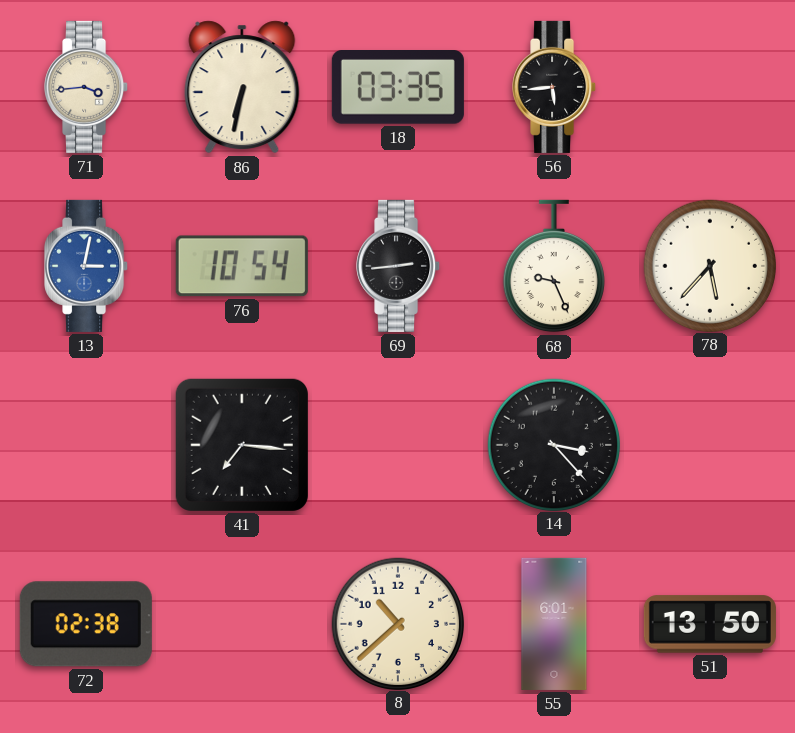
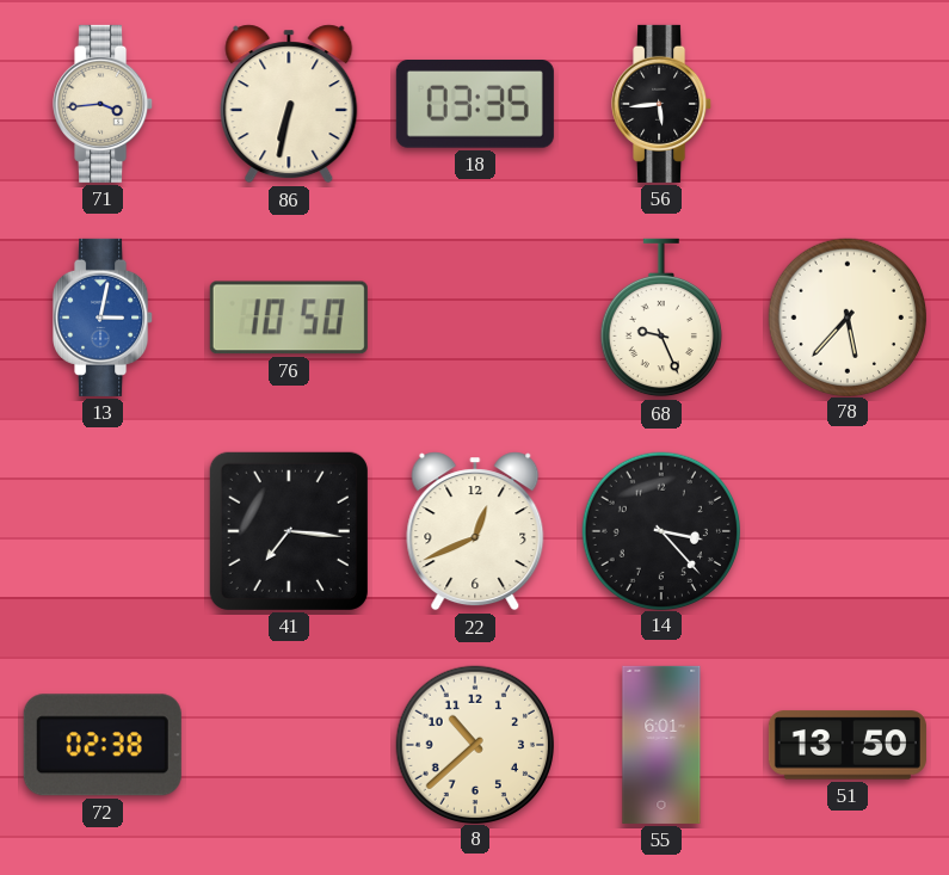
76: 10:54 -> 10:50 (289, 318)
69: 2:44 -> none (399, 266)
22: none -> 12:41 (475, 531)
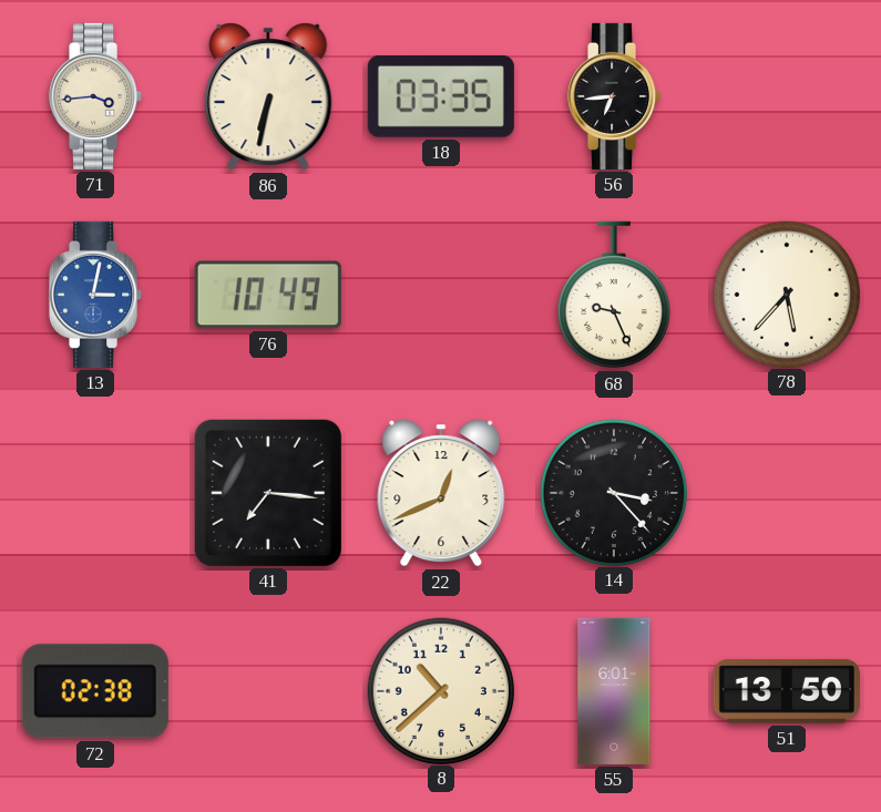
56: 5:44 -> 6:44 (615, 96)
76: 10:50 -> 10:49 (268, 295)
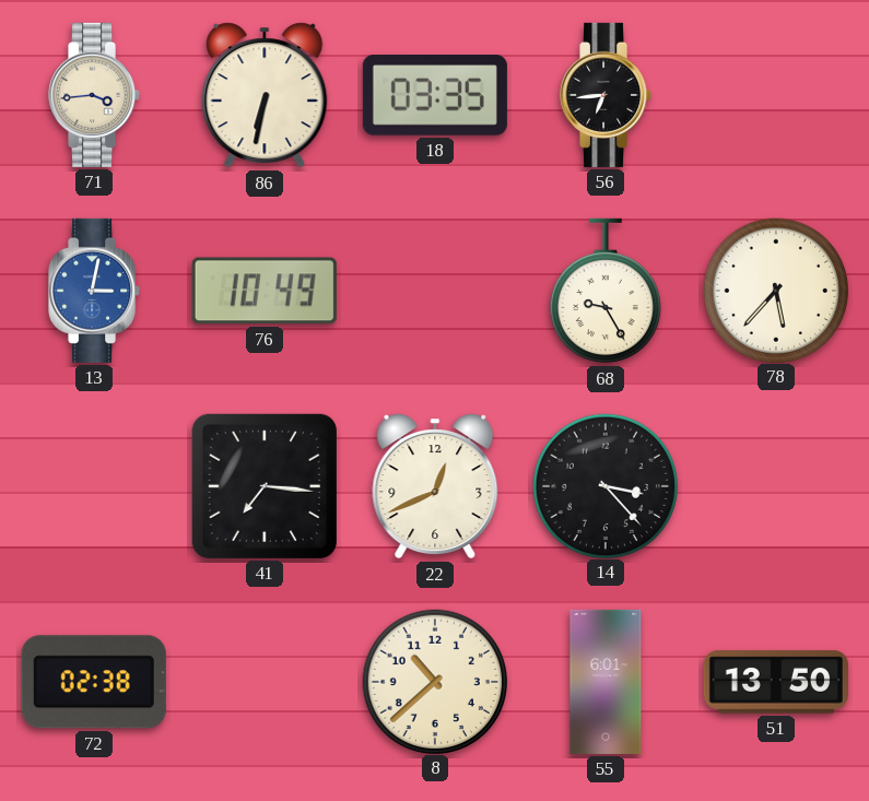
68: 9:26 -> 9:25 (606, 291)
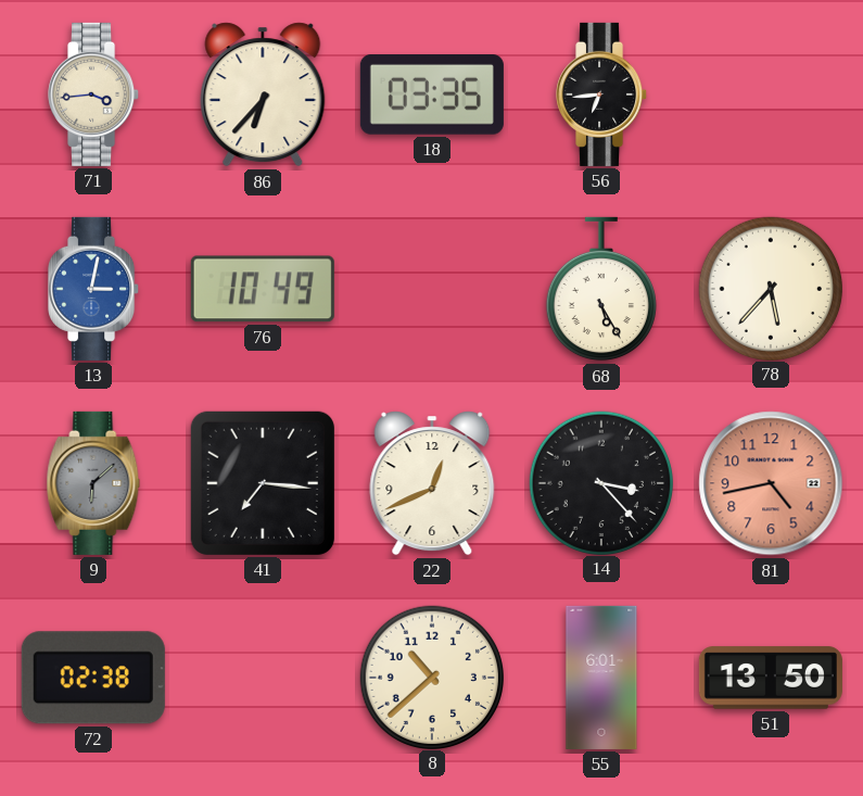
86: 6:32 -> 6:37 (263, 94)
68: 9:25 -> 5:25 (601, 289)
9: none -> 6:08 (93, 483)
81: none -> 4:43 (771, 483)
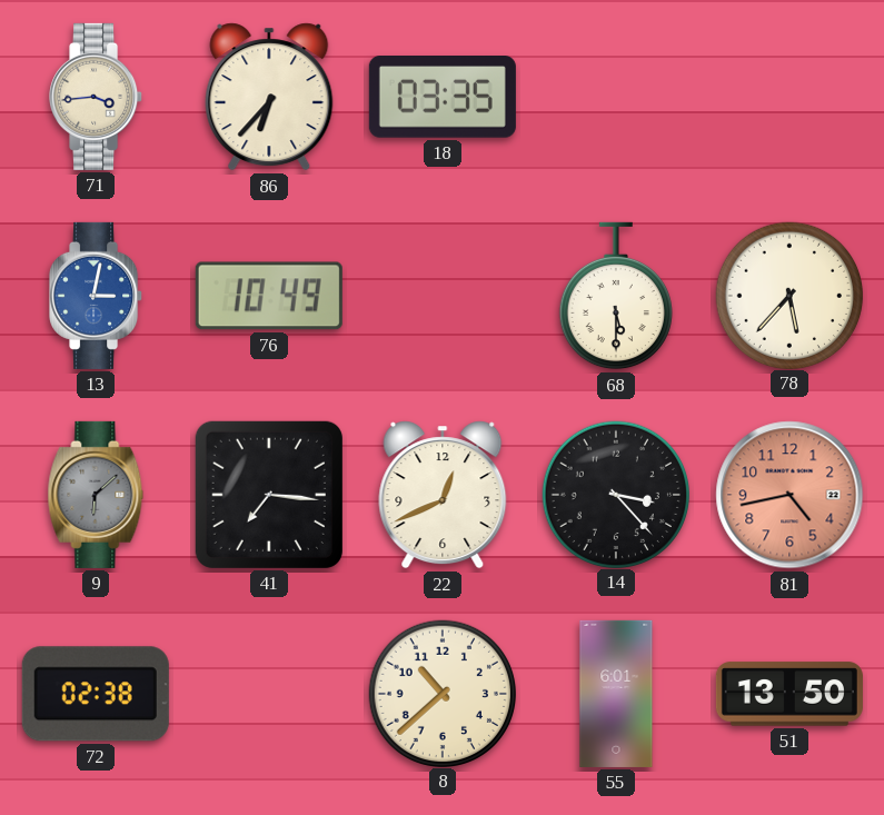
56: 6:44 -> none (602, 94)
68: 5:25 -> 5:30 (616, 296)
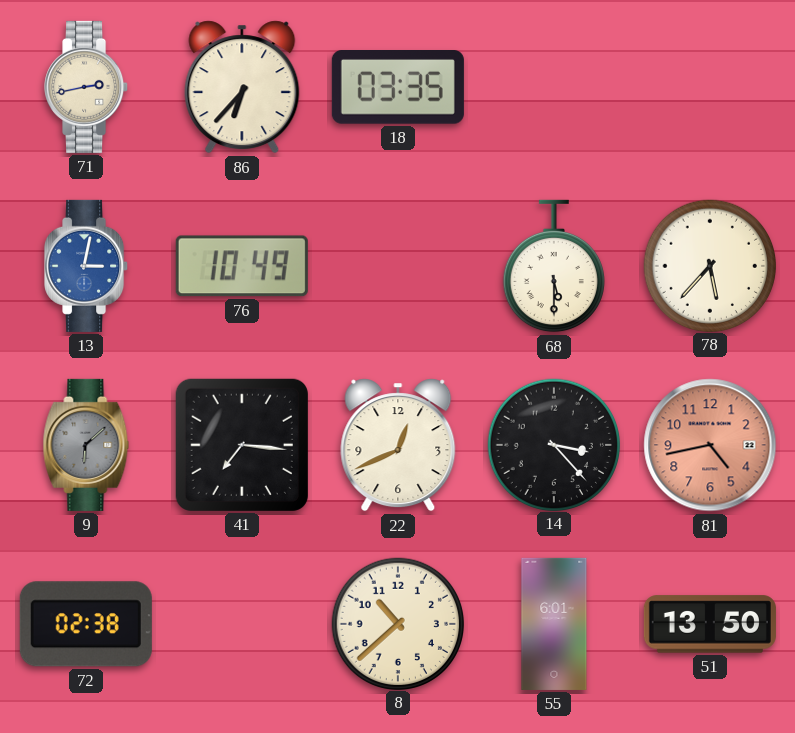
71: 3:44 -> 2:43 (87, 87)
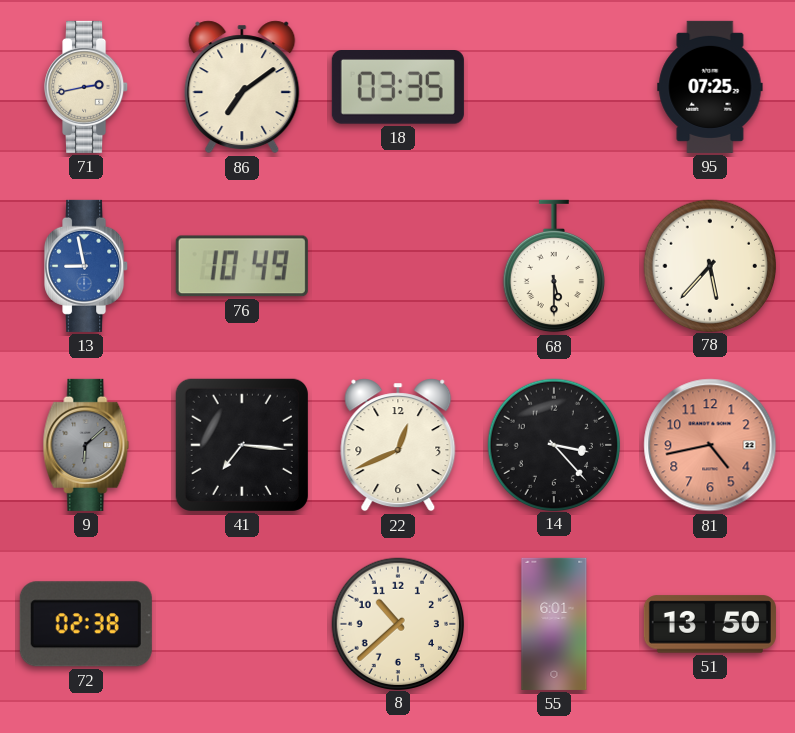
86: 6:37 -> 7:09 (242, 87)
95: none -> 07:25 (710, 87)
13: 3:02 -> 8:58 (87, 266)
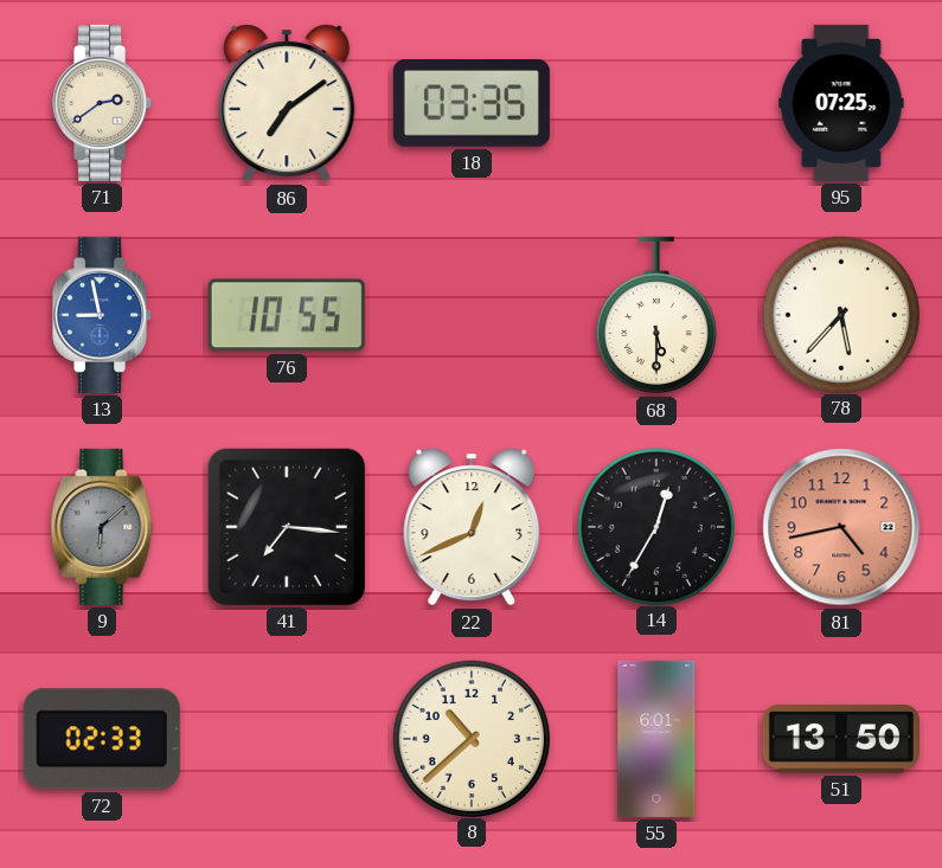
71: 2:43 -> 2:39 (103, 103)
76: 10:49 -> 10:55 (287, 315)
14: 3:23 -> 12:35 (655, 526)
72: 02:38 -> 02:33 (102, 739)
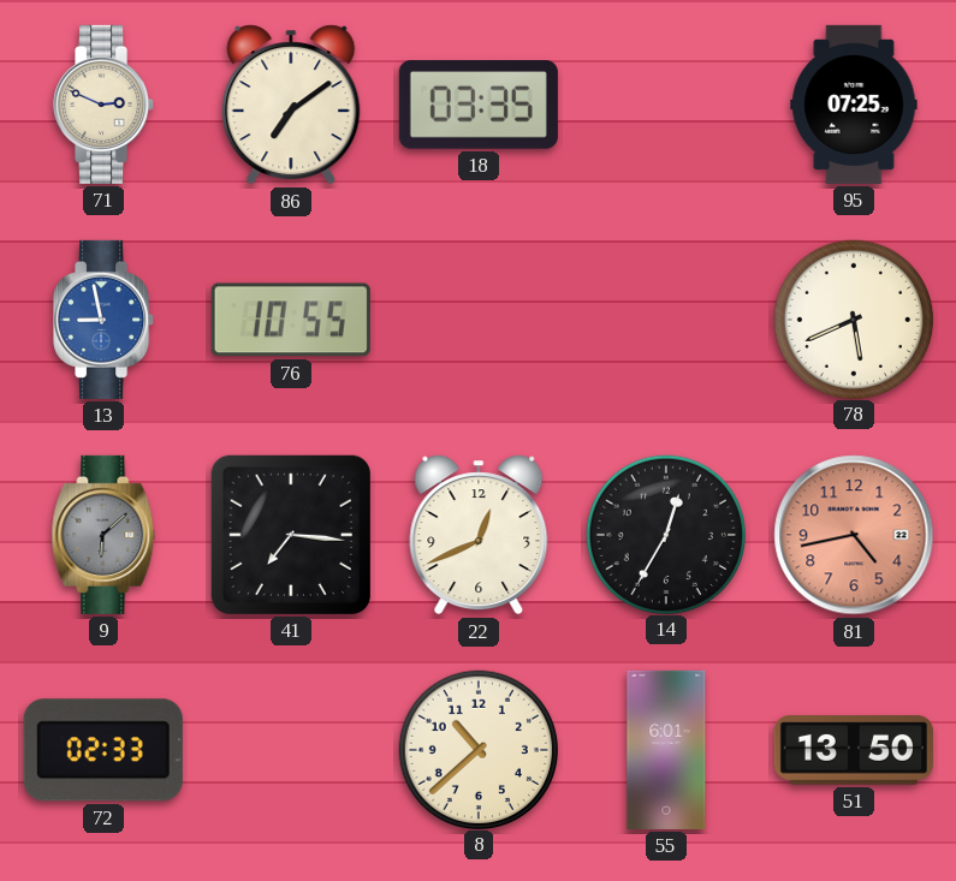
71: 2:39 -> 2:49 (105, 105)
68: 5:30 -> none (656, 315)
78: 5:37 -> 5:41 (853, 319)
